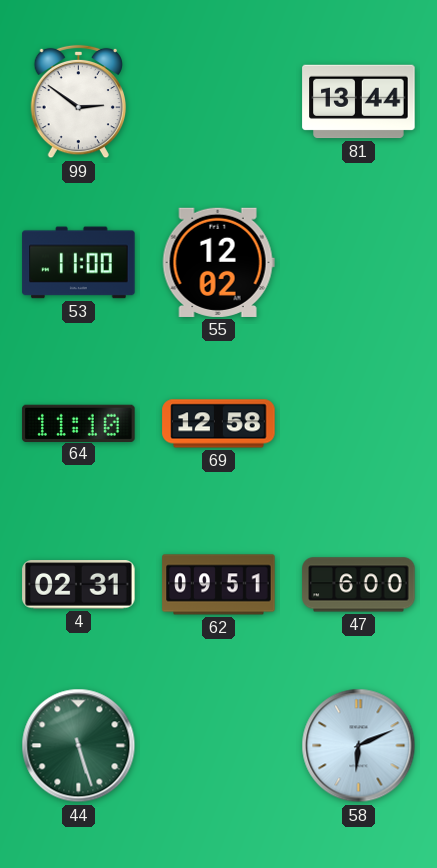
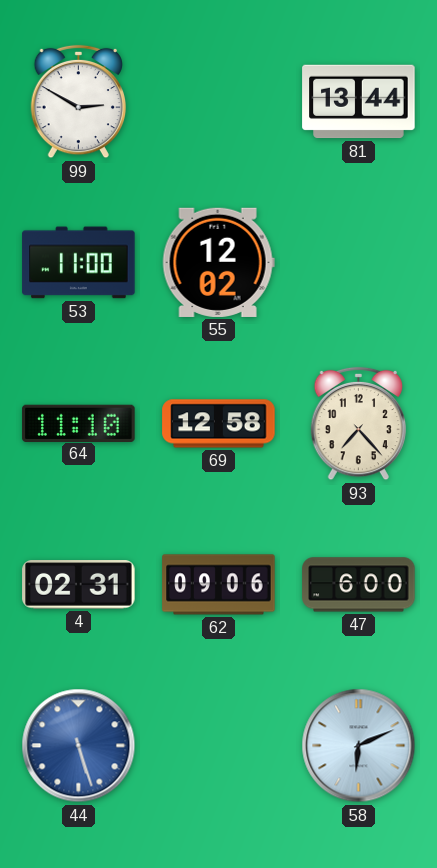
99: 2:51 -> 2:50 (78, 102)
93: none -> 7:23 (358, 424)
62: 09:51 -> 09:06 (219, 585)
44 dial: green -> blue (79, 746)
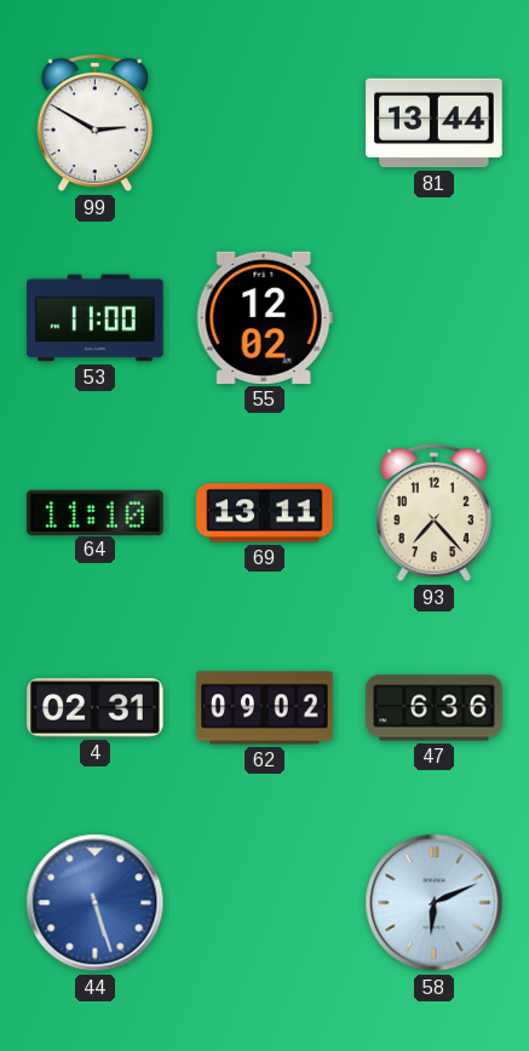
69: 12:58 -> 13:11 (265, 513)
62: 09:06 -> 09:02 (265, 708)
47: 6:00 -> 6:36 (435, 708)
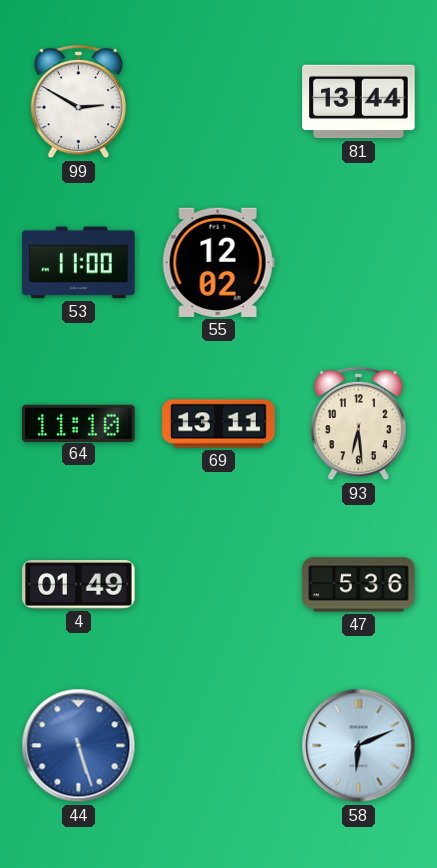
93: 7:23 -> 6:29 (358, 424)
4: 02:31 -> 01:49 (79, 585)
62: 09:02 -> none (265, 708)
47: 6:36 -> 5:36 (359, 585)
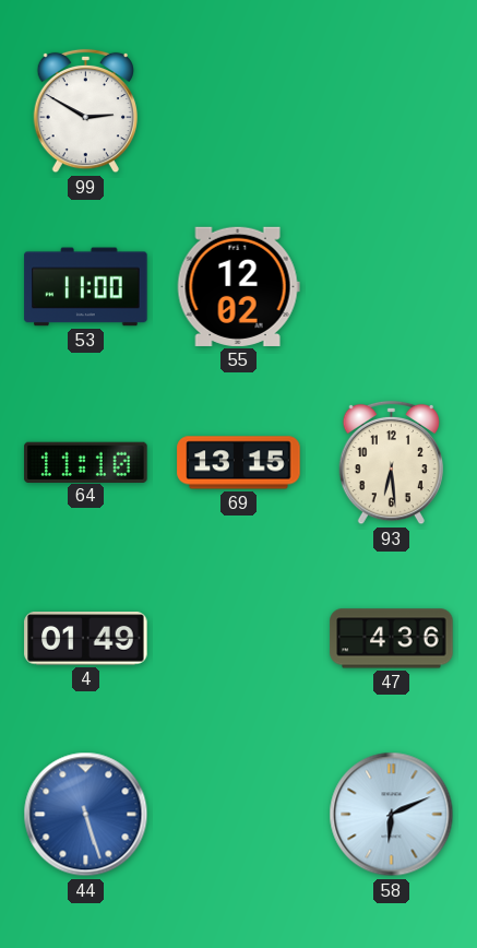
81: 13:44 -> none (359, 102)
69: 13:11 -> 13:15 (239, 463)
47: 5:36 -> 4:36 (392, 639)
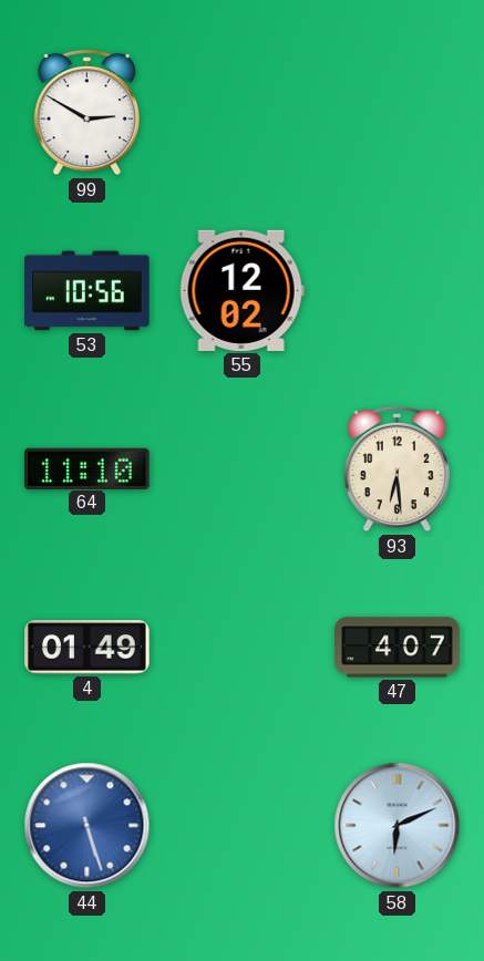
53: 11:00 -> 10:56 (87, 291)
69: 13:15 -> none (239, 463)
47: 4:36 -> 4:07 (398, 648)
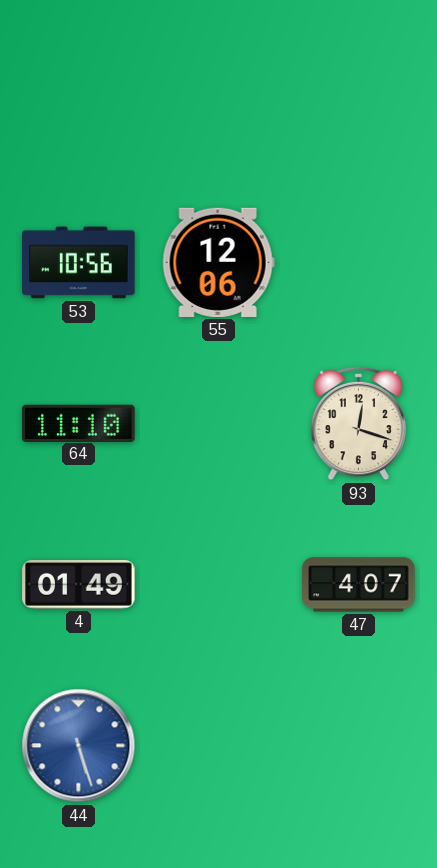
99: 2:50 -> none (86, 113)
55: 12:02 -> 12:06 (218, 262)
93: 6:29 -> 12:18 (358, 424)
58: 6:11 -> none (398, 826)
